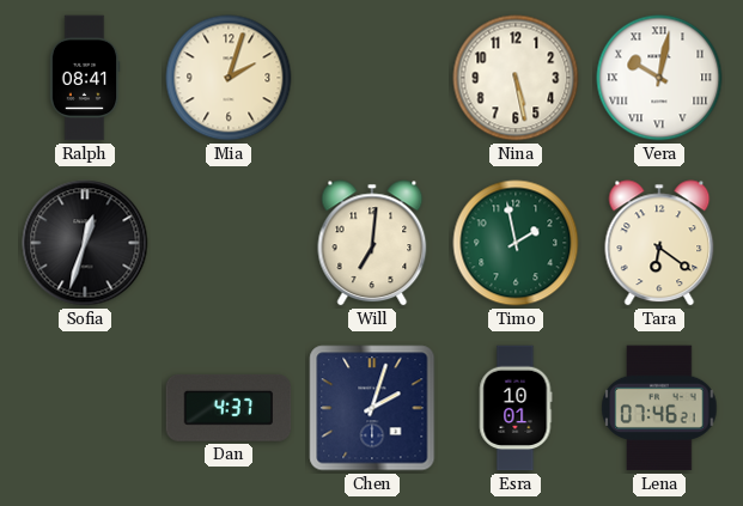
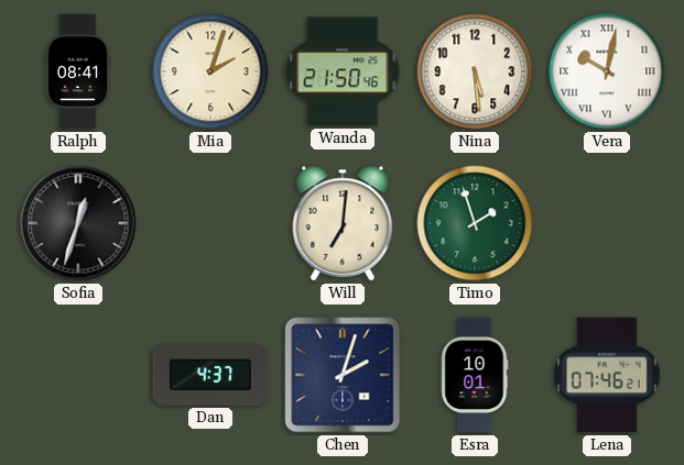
Wanda: none -> 21:50 (343, 71)
Nina: 5:28 -> 5:29 (475, 71)
Timo: 1:58 -> 1:57 (475, 223)
Tara: 6:21 -> none (659, 243)
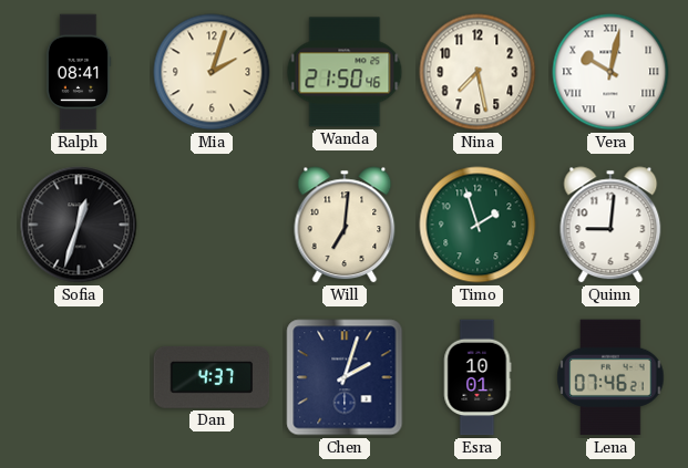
Nina: 5:29 -> 7:28 (478, 72)
Quinn: none -> 9:01 (610, 225)
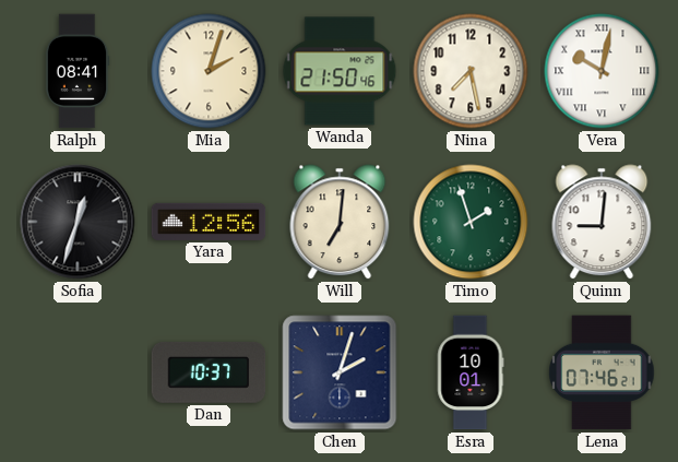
Yara: none -> 12:56 (209, 222)
Dan: 4:37 -> 10:37 (209, 372)
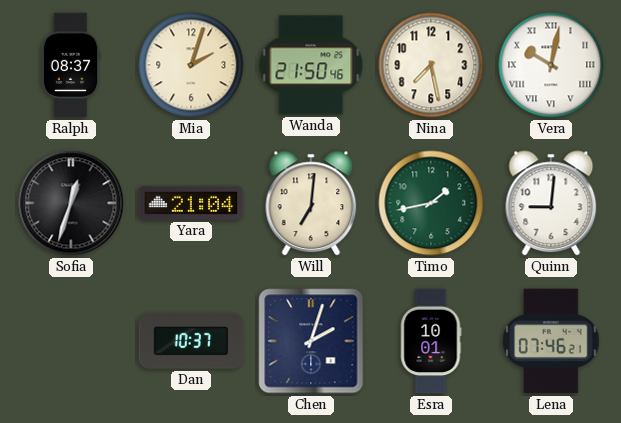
Ralph: 08:41 -> 08:37 (71, 65)
Yara: 12:56 -> 21:04 (191, 203)
Timo: 1:57 -> 1:43 (431, 203)
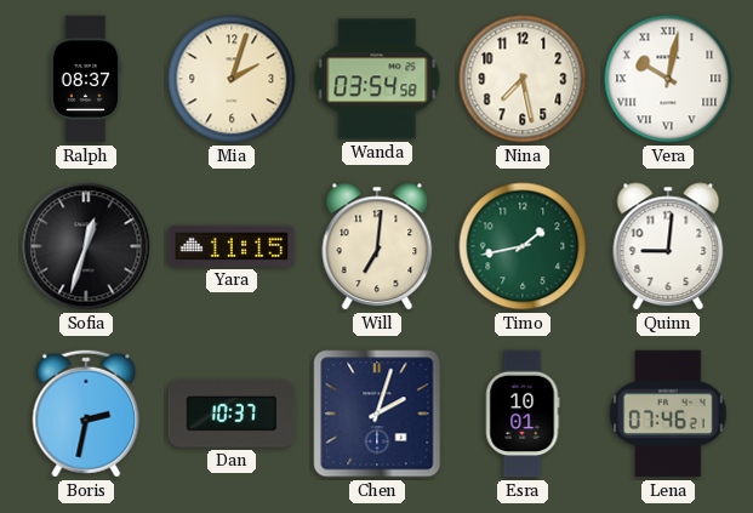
Wanda: 21:50 -> 03:54 (377, 79)
Yara: 21:04 -> 11:15 (232, 246)
Boris: none -> 2:32 (86, 414)
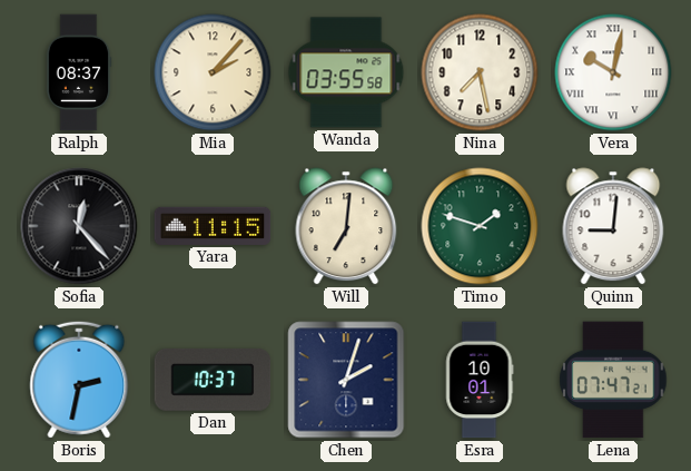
Mia: 2:03 -> 2:07 (213, 72)
Wanda: 03:54 -> 03:55 (346, 72)
Sofia: 12:33 -> 12:23 (79, 226)
Timo: 1:43 -> 1:48 (480, 226)
Lena: 07:46 -> 07:47 (613, 380)
